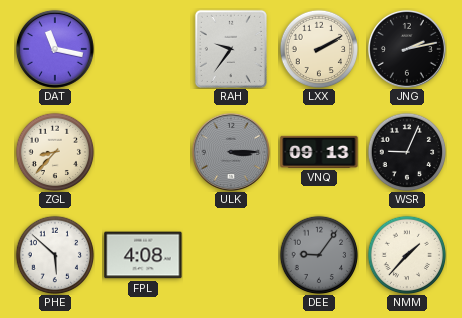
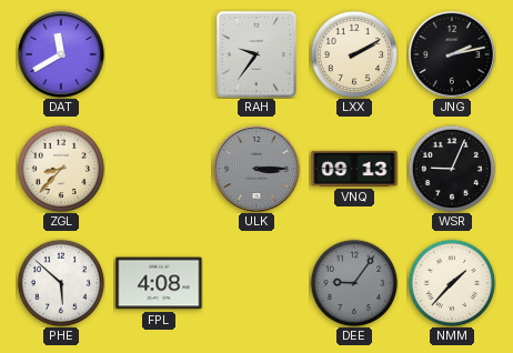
DAT: 11:17 -> 11:40 (61, 54)
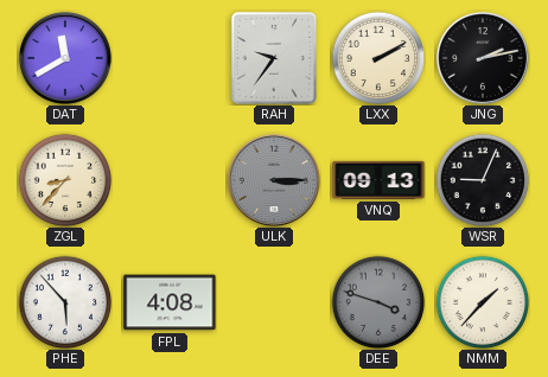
PHE: 5:52 -> 5:53 (65, 302)
DEE: 9:06 -> 3:48 (378, 302)
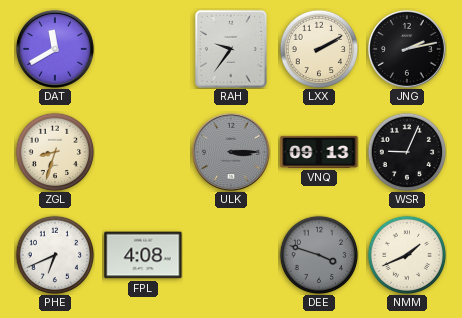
ZGL: 8:37 -> 8:33 (55, 152)
PHE: 5:53 -> 6:41 (55, 255)
NMM: 1:37 -> 1:41 (407, 255)
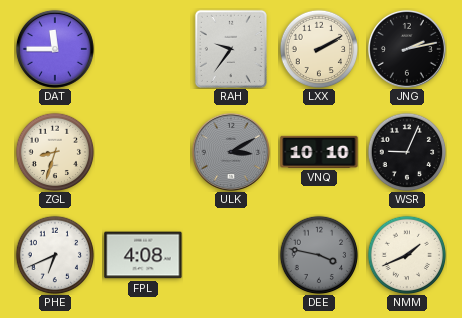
DAT: 11:40 -> 11:45 (55, 49)
ULK: 3:15 -> 3:10 (231, 152)
VNQ: 09:13 -> 10:10 (319, 152)
DEE: 3:48 -> 3:47 (319, 255)
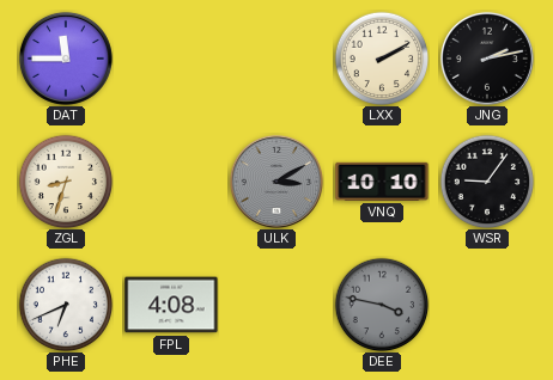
RAH: 9:36 -> none (231, 49)
WSR: 9:04 -> 9:06 (487, 182)
NMM: 1:41 -> none (407, 255)
